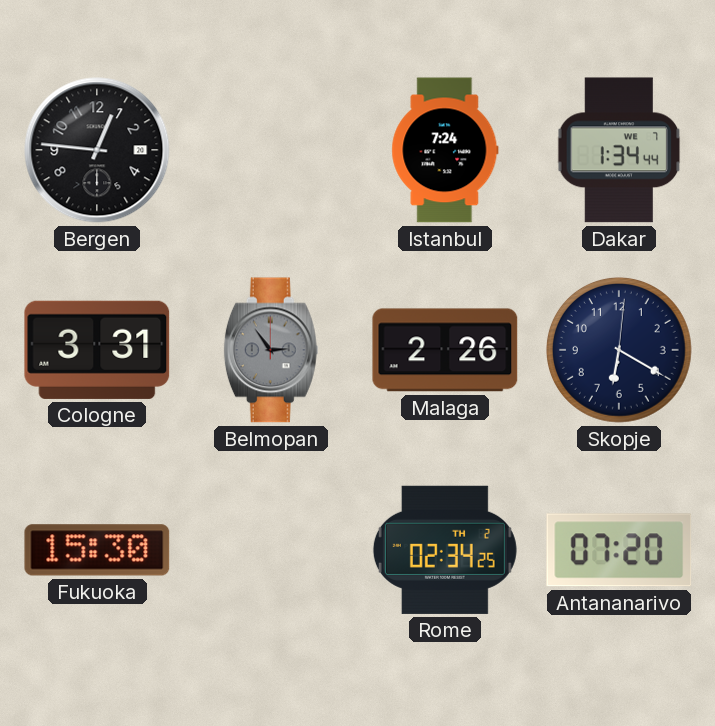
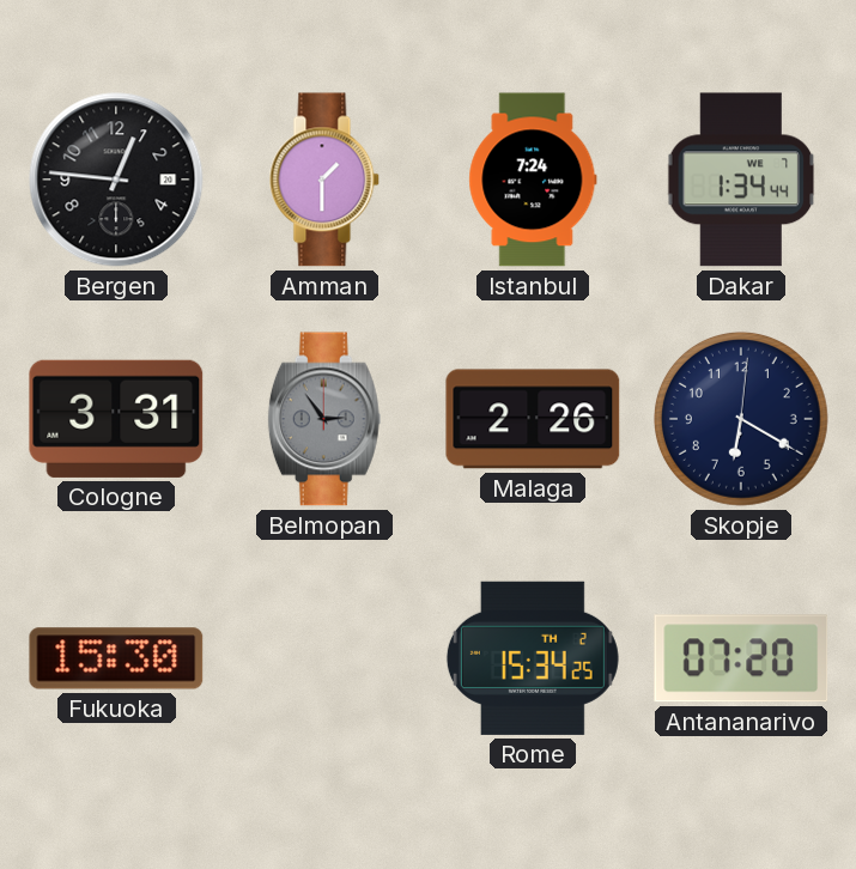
Amman: none -> 1:30 (324, 180)
Rome: 02:34 -> 15:34 (533, 658)
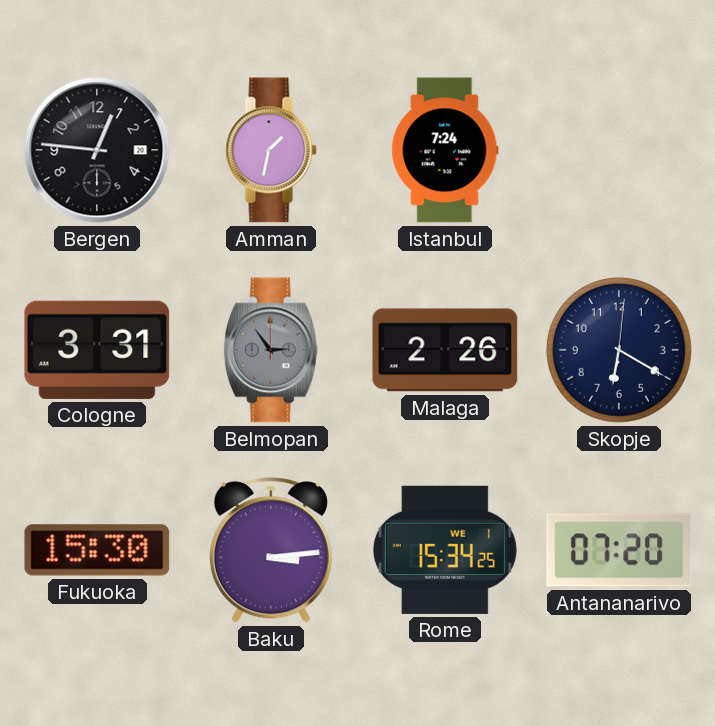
Amman: 1:30 -> 1:32 (271, 150)
Dakar: 1:34 -> none (741, 180)
Baku: none -> 3:14 (271, 550)
Rome date: TH 2 -> WE 1 (445, 550)
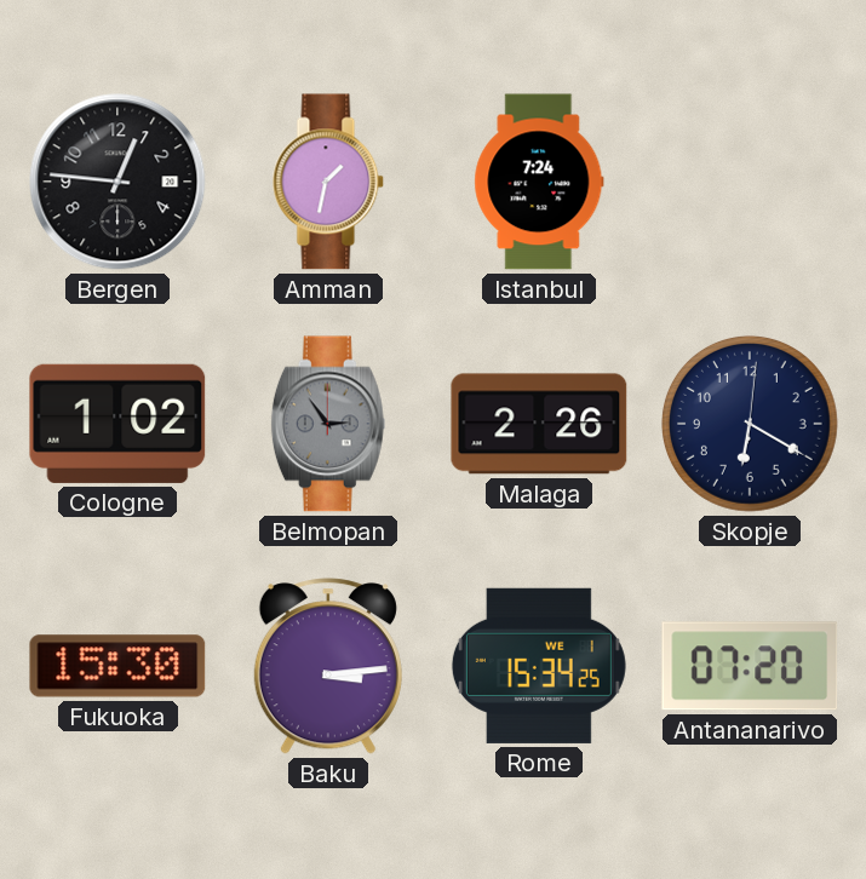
Cologne: 3:31 -> 1:02 (117, 424)
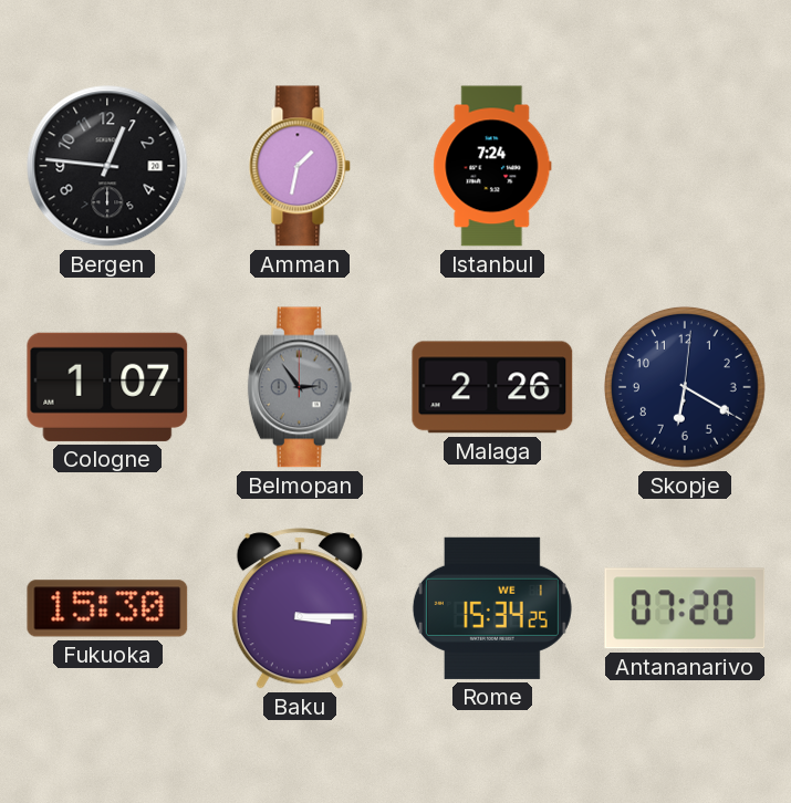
Cologne: 1:02 -> 1:07 (107, 387)
Baku: 3:14 -> 3:15 (300, 608)
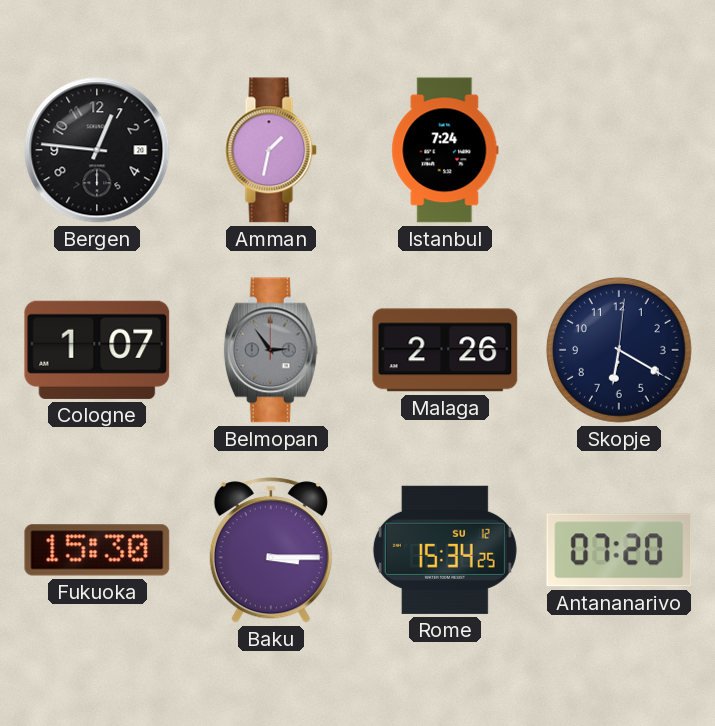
Rome date: WE 1 -> SU 12 (445, 550)
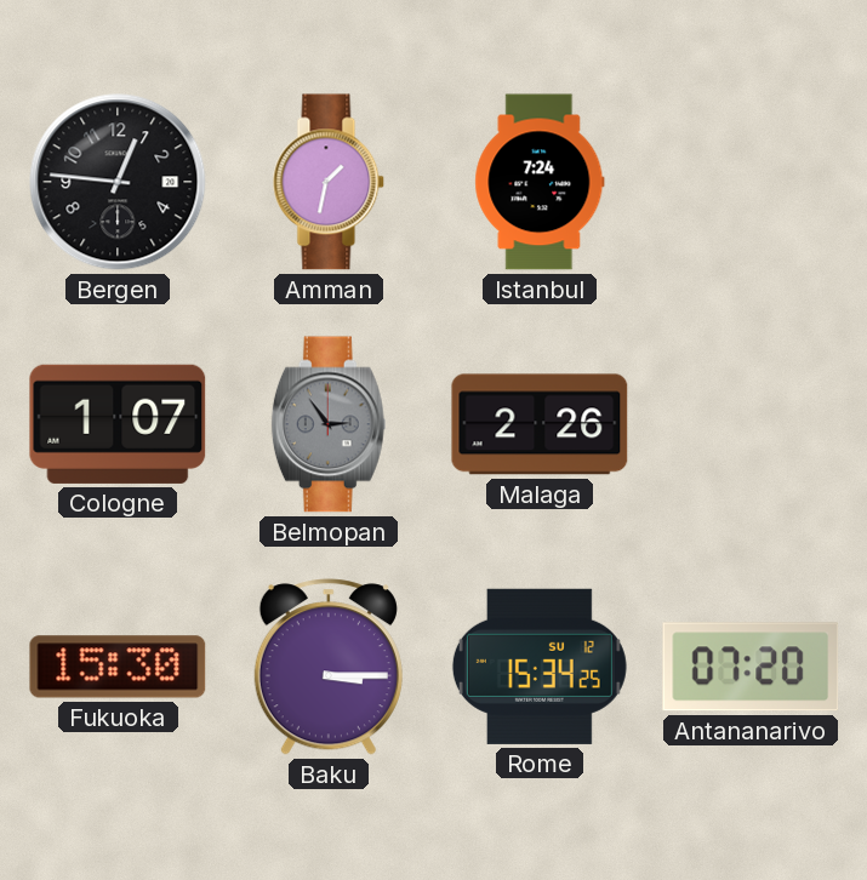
Skopje: 6:20 -> none (619, 350)
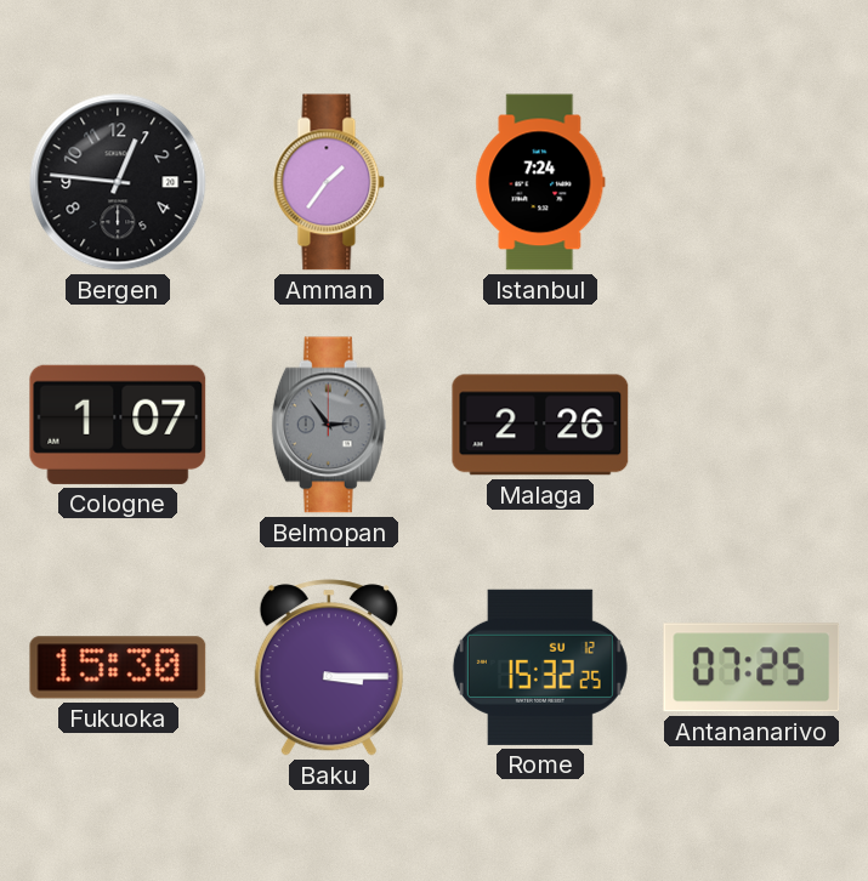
Amman: 1:32 -> 1:36 (329, 182)
Rome: 15:34 -> 15:32 (540, 667)
Antananarivo: 07:20 -> 07:25 (751, 667)
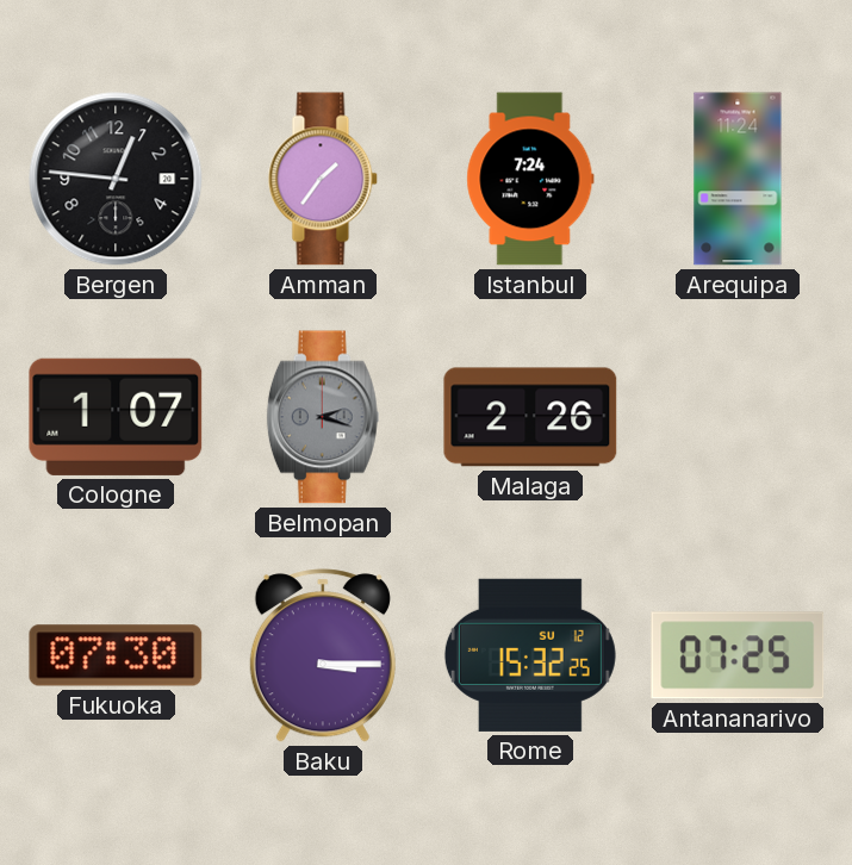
Arequipa: none -> 11:24 (738, 179)
Belmopan: 2:54 -> 2:18 (323, 417)
Fukuoka: 15:30 -> 07:30 (116, 655)
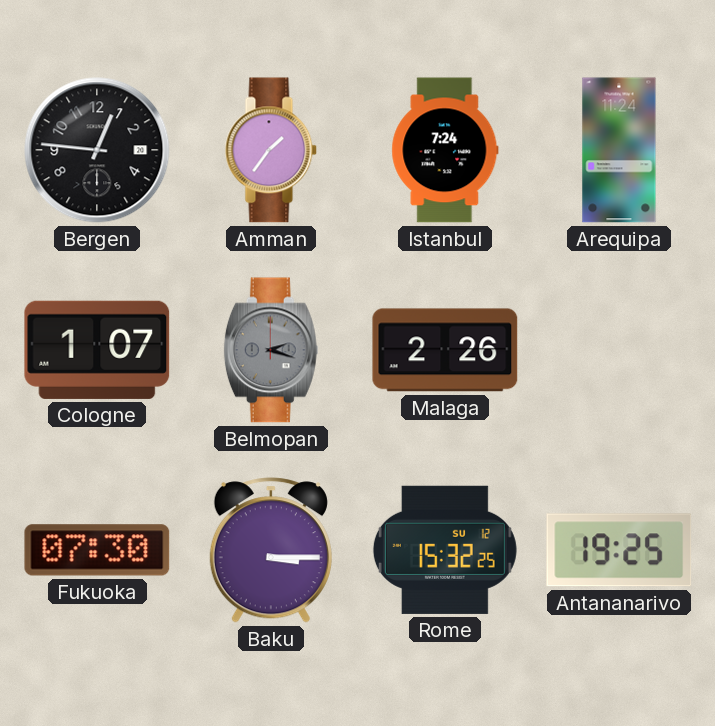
Antananarivo: 07:25 -> 19:25 (619, 550)
